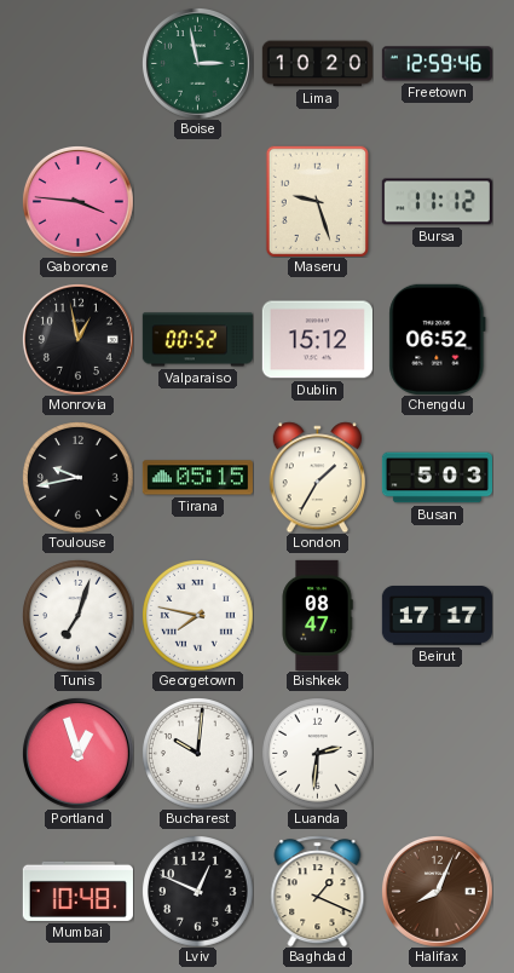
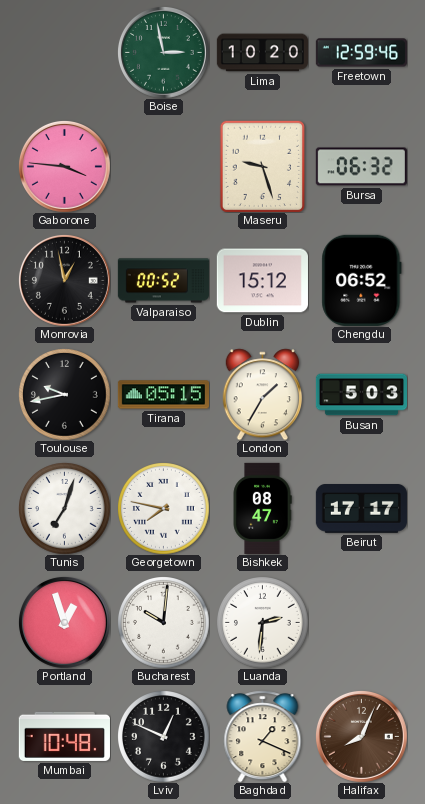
Bursa: 11:12 -> 06:32 (361, 167)
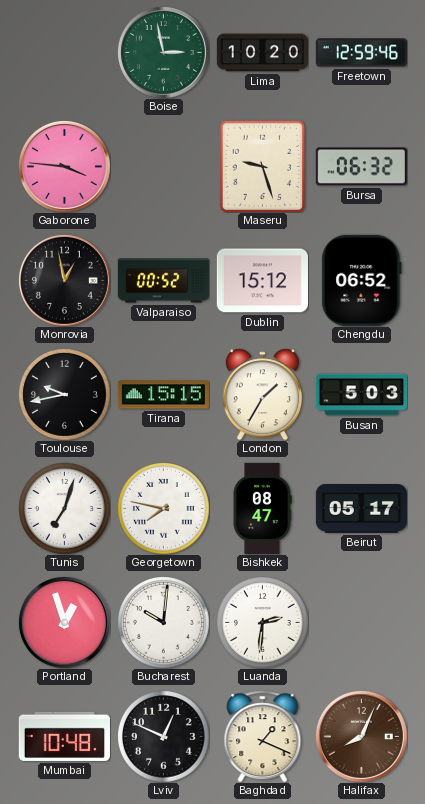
Tirana: 05:15 -> 15:15 (163, 395)
Beirut: 17:17 -> 05:17 (361, 509)
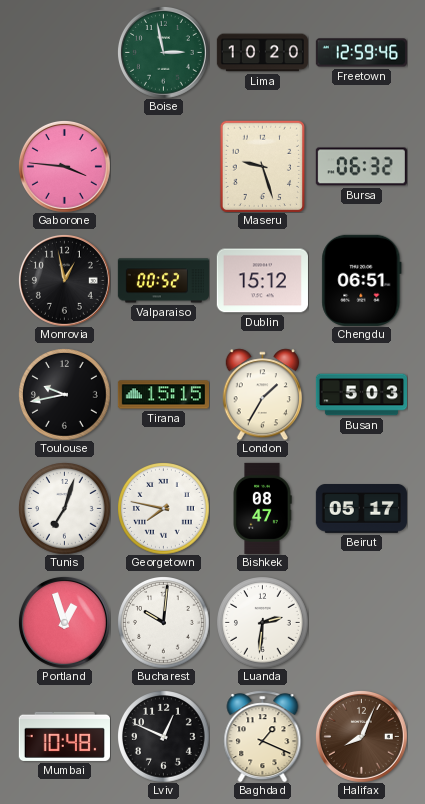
Chengdu: 06:52 -> 06:51 (362, 280)
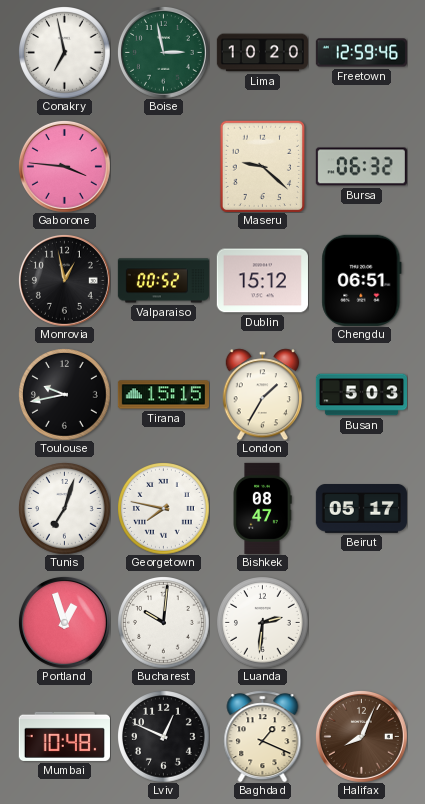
Conakry: none -> 6:58 (65, 53)
Maseru: 9:27 -> 9:22 (262, 166)
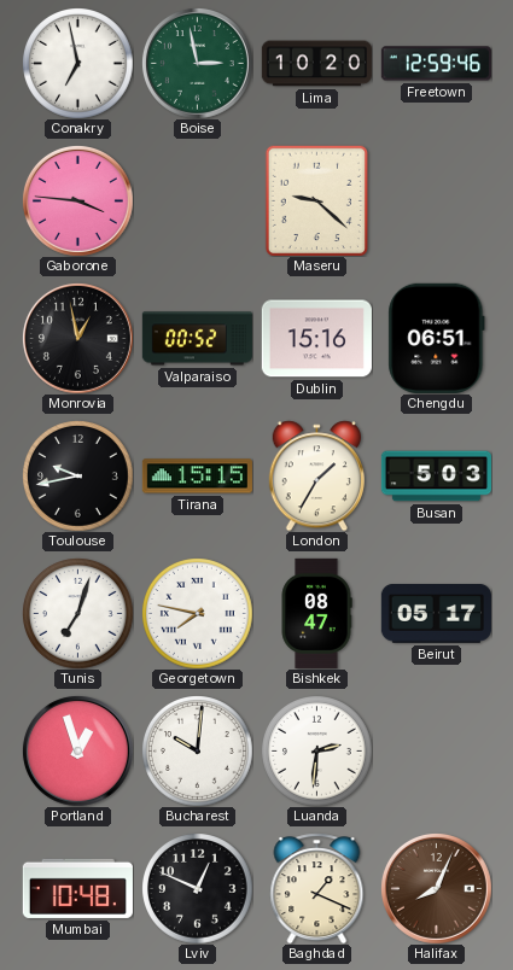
Bursa: 06:32 -> none (361, 167)
Dublin: 15:12 -> 15:16 (316, 339)
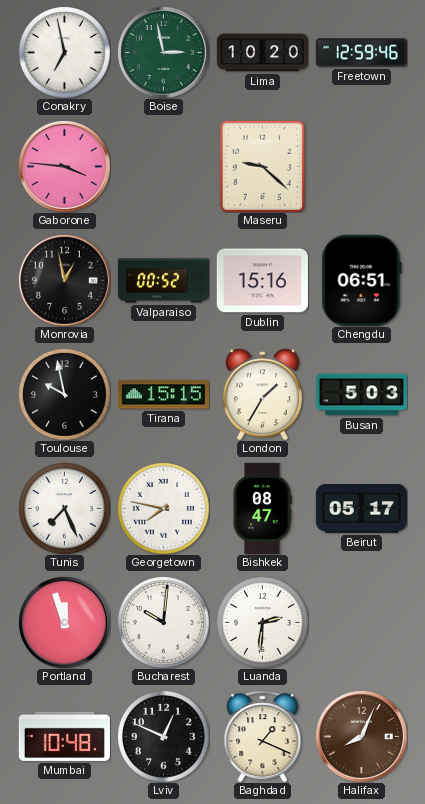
Toulouse: 9:43 -> 9:58 (65, 395)
Tunis: 7:03 -> 7:26 (65, 509)
Portland: 12:57 -> 11:57 (64, 622)
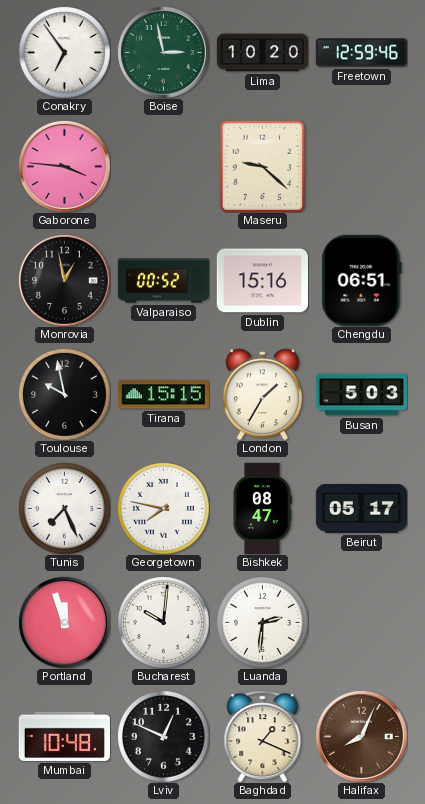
Conakry: 6:58 -> 6:54 (65, 53)
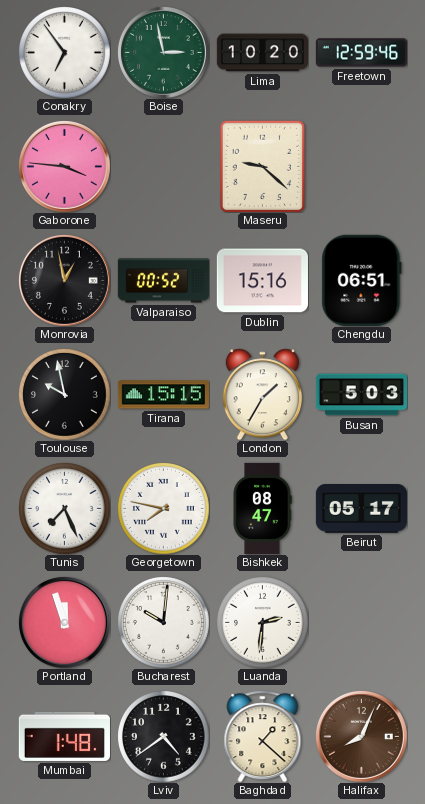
Mumbai: 10:48 -> 1:48 (64, 736)
Lviv: 12:49 -> 4:39 (164, 737)
Baghdad: 1:19 -> 1:22 (263, 736)
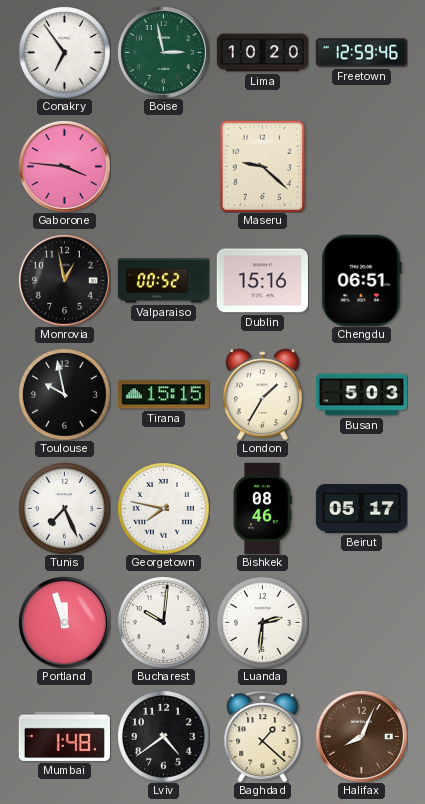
Bishkek: 08:47 -> 08:46 (262, 508)
